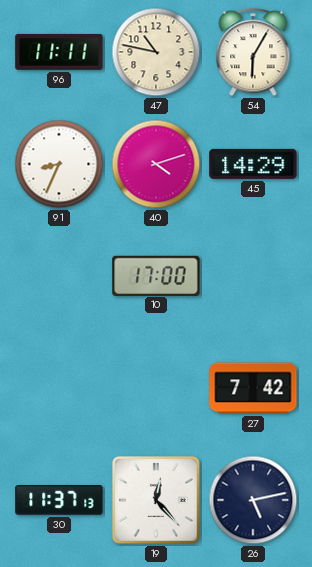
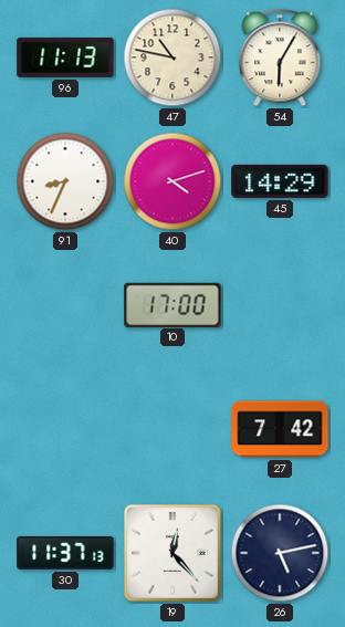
96: 11:11 -> 11:13 (65, 58)
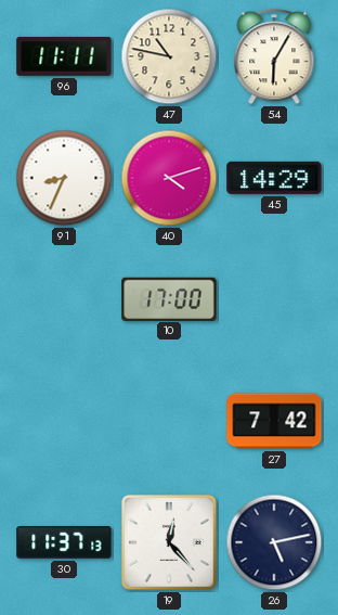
96: 11:13 -> 11:11 (64, 56)
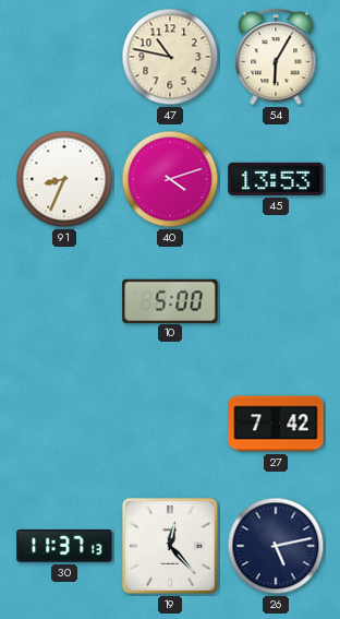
96: 11:11 -> none (64, 56)
45: 14:29 -> 13:53 (276, 179)
10: 17:00 -> 5:00 (170, 300)
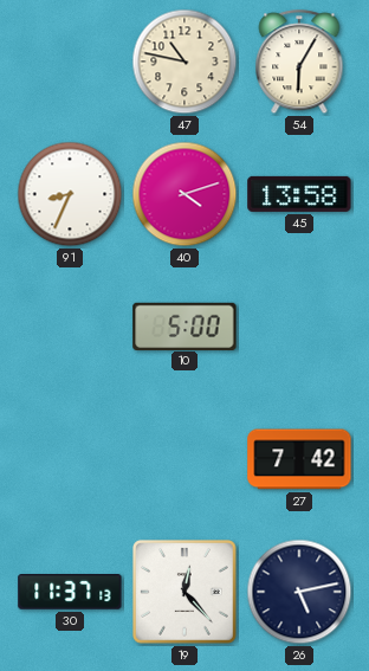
45: 13:53 -> 13:58 (299, 194)
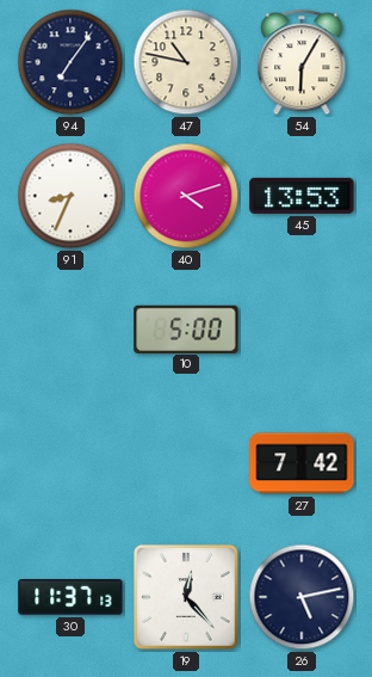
94: none -> 7:06 (70, 62)
45: 13:58 -> 13:53 (302, 196)
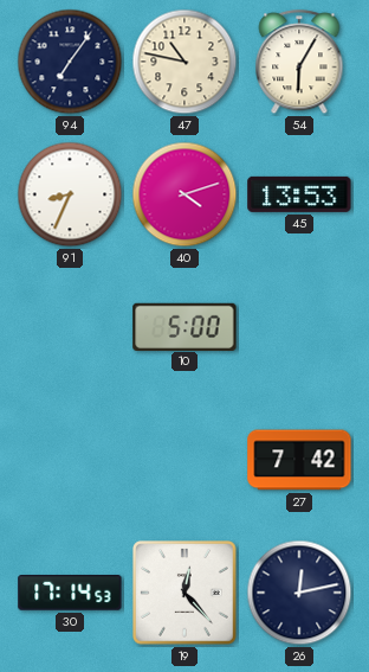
30: 11:37 -> 17:14 (70, 594)
26: 5:13 -> 12:13 (299, 593)
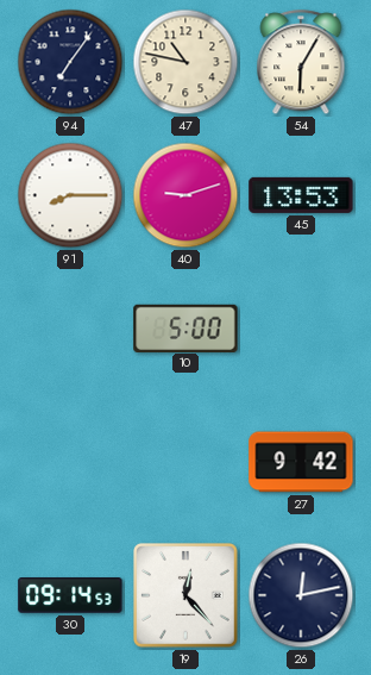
91: 8:34 -> 8:15 (70, 195)
40: 4:12 -> 9:12 (185, 195)
27: 7:42 -> 9:42 (301, 462)
30: 17:14 -> 09:14 (70, 596)
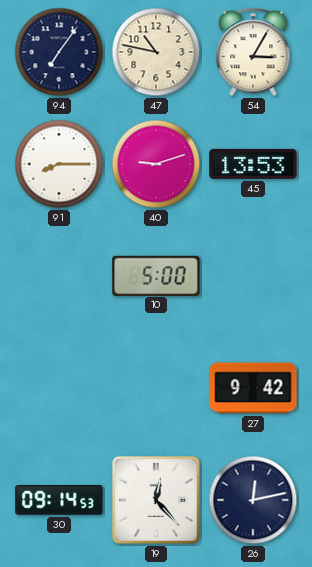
54: 6:05 -> 3:05 (253, 53)
